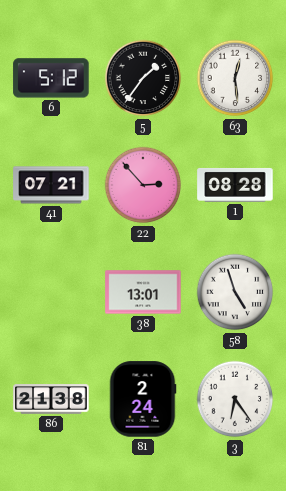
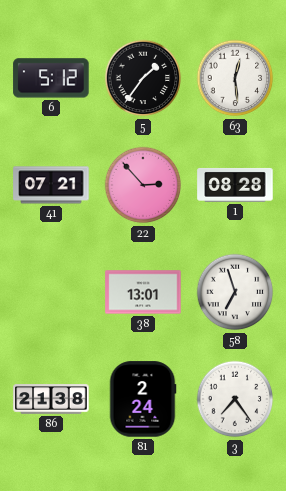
58: 4:57 -> 6:57 (235, 292)
3: 6:24 -> 7:24 (235, 399)
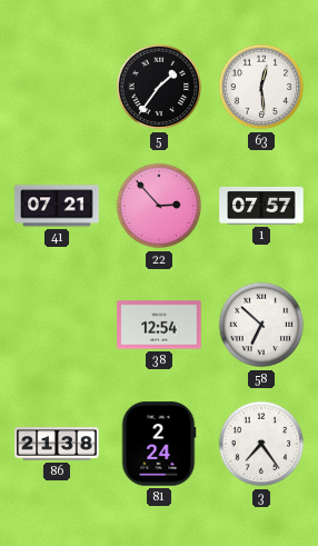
6: 5:12 -> none (51, 78)
1: 08:28 -> 07:57 (261, 206)
38: 13:01 -> 12:54 (159, 325)
58: 6:57 -> 6:52 (261, 325)
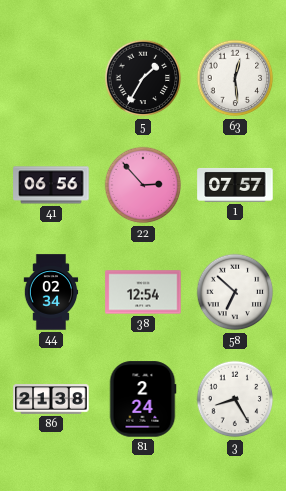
5: 1:36 -> 1:35 (143, 78)
41: 07:21 -> 06:56 (51, 185)
44: none -> 02:34 (51, 292)
3: 7:24 -> 8:25 (235, 399)
